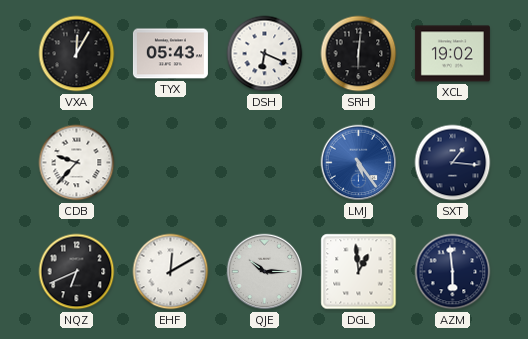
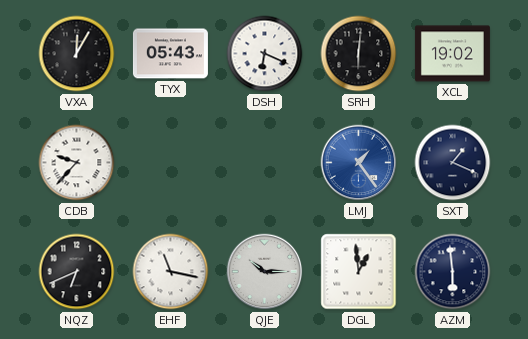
LMJ: 5:24 -> 1:24 (359, 163)
SXT: 1:16 -> 1:19 (453, 163)
EHF: 12:10 -> 11:17 (171, 272)
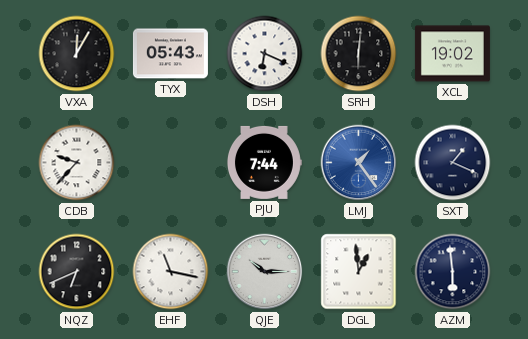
PJU: none -> 7:44 (265, 162)
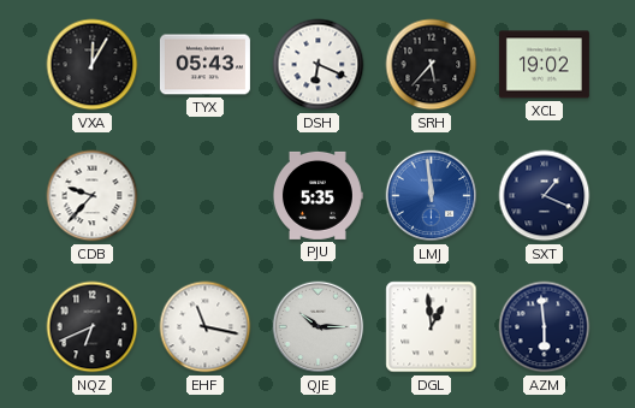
SRH: 6:01 -> 5:37 (432, 65)
PJU: 7:44 -> 5:35 (319, 195)
LMJ: 1:24 -> 11:59 (432, 196)
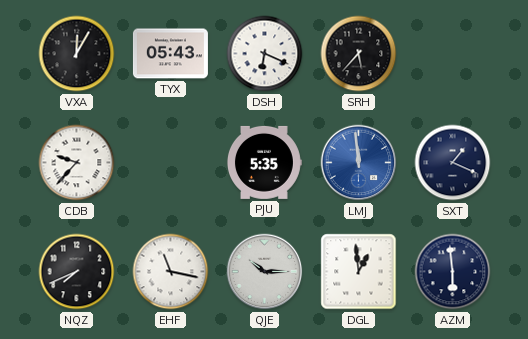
XCL: 19:02 -> none (544, 65)
NQZ: 6:41 -> 7:41 (77, 272)
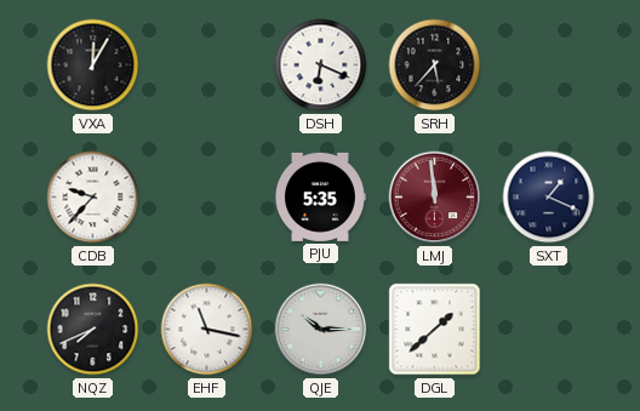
TYX: 05:43 -> none (170, 54)
LMJ dial: blue -> burgundy (435, 198)
DGL: 12:59 -> 1:38 (435, 330)
AZM: 5:59 -> none (453, 272)
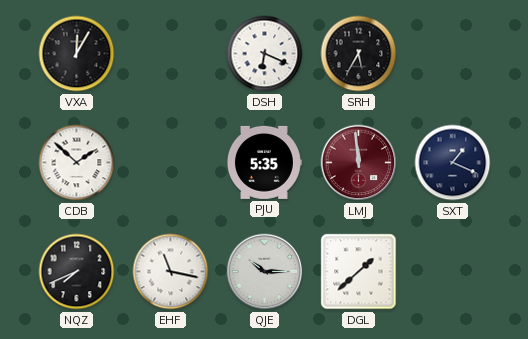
SRH: 5:37 -> 5:35 (359, 54)
CDB: 9:37 -> 1:52 (77, 163)
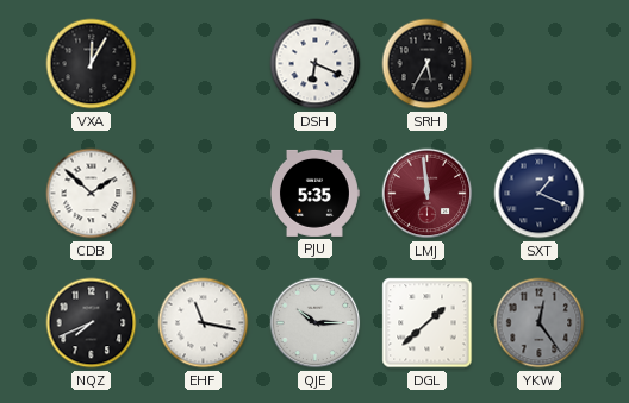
YKW: none -> 12:24 (540, 323)
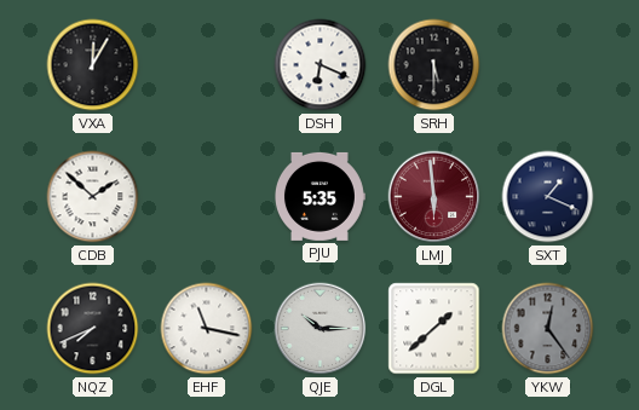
SRH: 5:35 -> 5:30 (434, 65)
LMJ: 11:59 -> 5:59 (434, 197)
